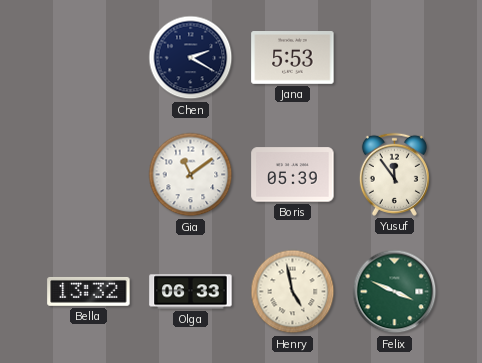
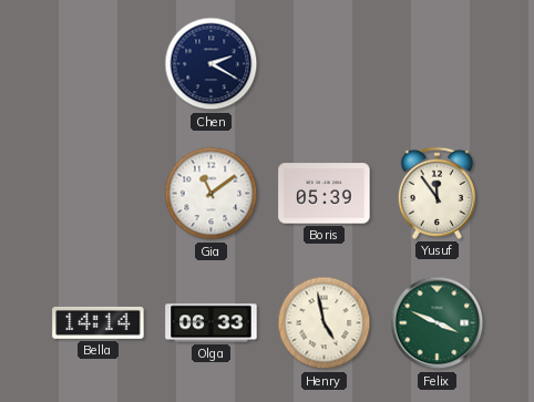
Jana: 5:53 -> none (293, 58)
Bella: 13:32 -> 14:14 (99, 322)
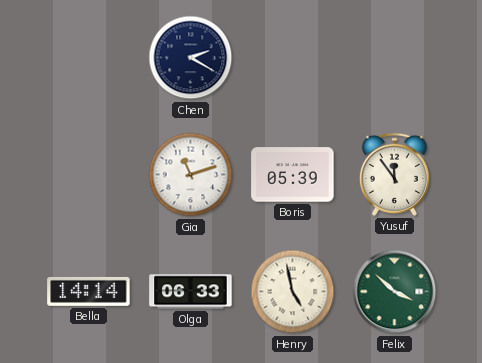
Gia: 11:09 -> 11:12 (191, 175)
Felix: 3:49 -> 3:52 (395, 292)
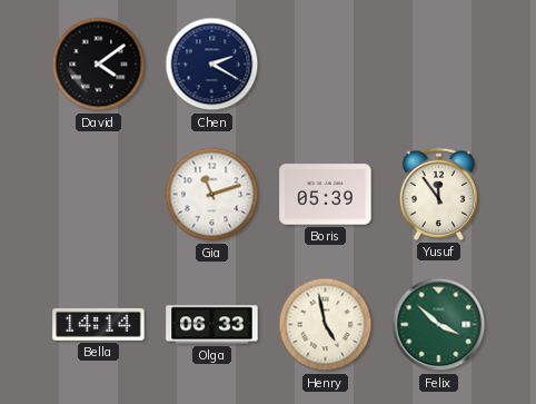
David: none -> 4:09 (99, 65)
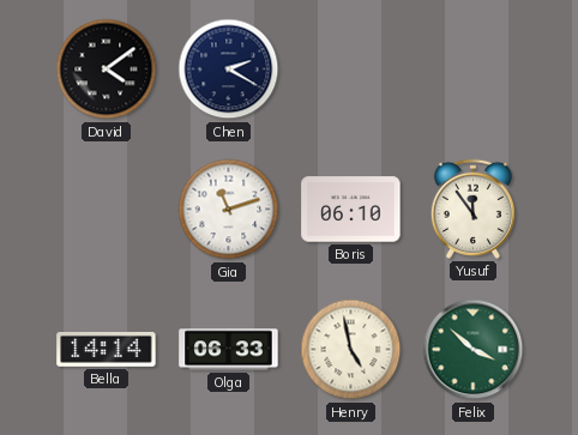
Boris: 05:39 -> 06:10 (351, 210)
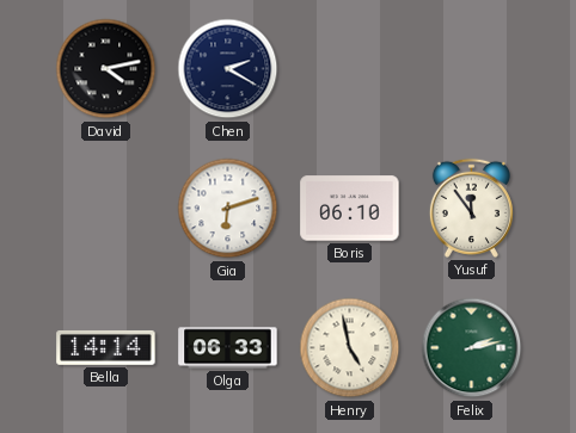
David: 4:09 -> 4:13 (106, 69)
Gia: 11:12 -> 6:12 (228, 209)
Felix: 3:52 -> 2:13 (472, 348)
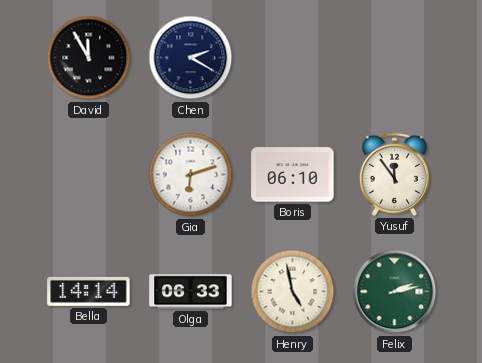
David: 4:13 -> 11:55 (89, 58)
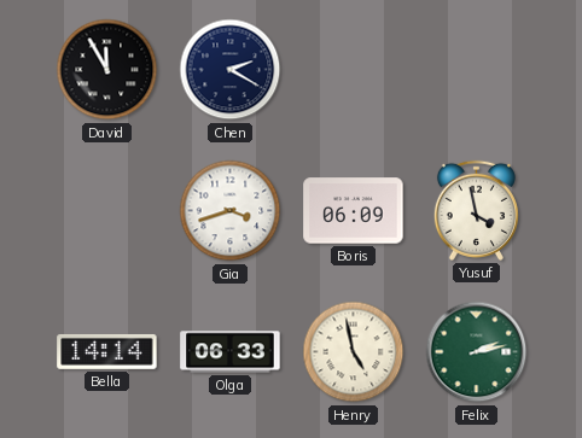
Gia: 6:12 -> 3:42 (231, 211)
Boris: 06:10 -> 06:09 (354, 211)
Yusuf: 11:54 -> 3:58 (476, 210)
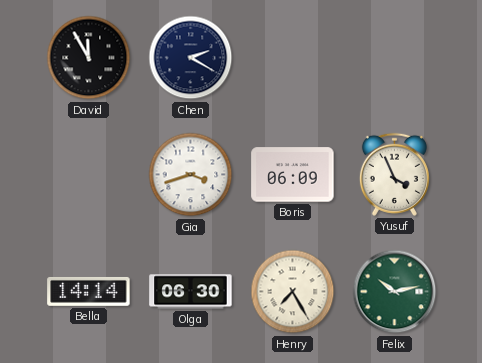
Yusuf: 3:58 -> 3:56 (394, 174)
Olga: 06:33 -> 06:30 (191, 292)
Henry: 4:58 -> 7:25 (293, 292)
Felix: 2:13 -> 10:13 (395, 292)
